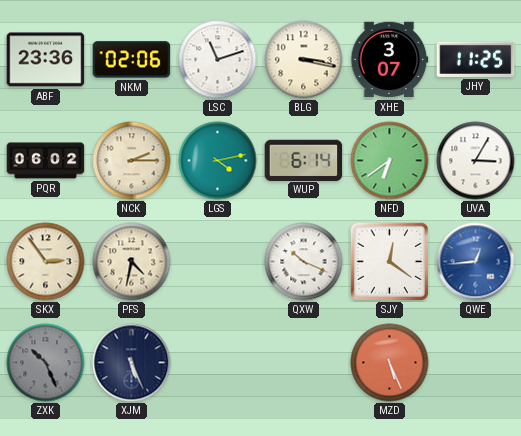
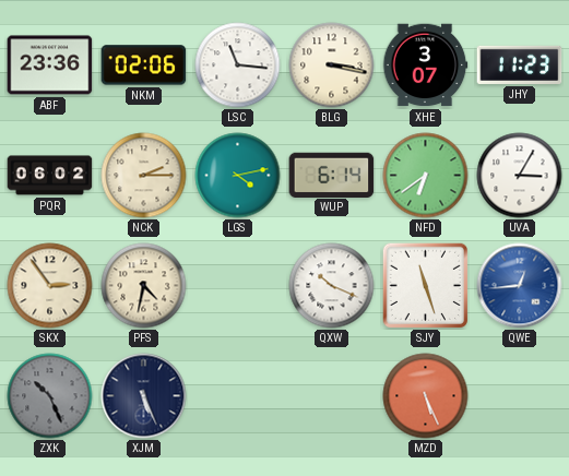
LSC: 11:12 -> 11:16 (238, 66)
JHY: 11:25 -> 11:23 (520, 64)
SJY: 12:21 -> 11:27 (425, 285)
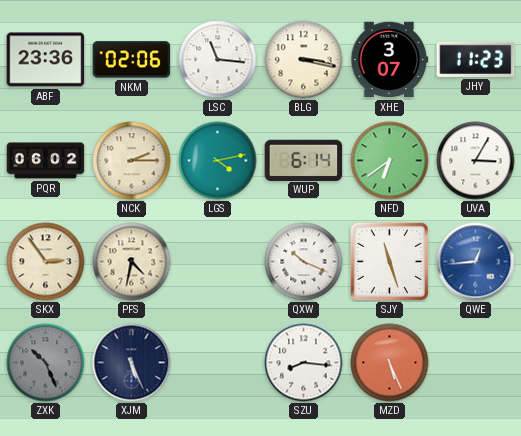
SZU: none -> 8:16 (304, 363)
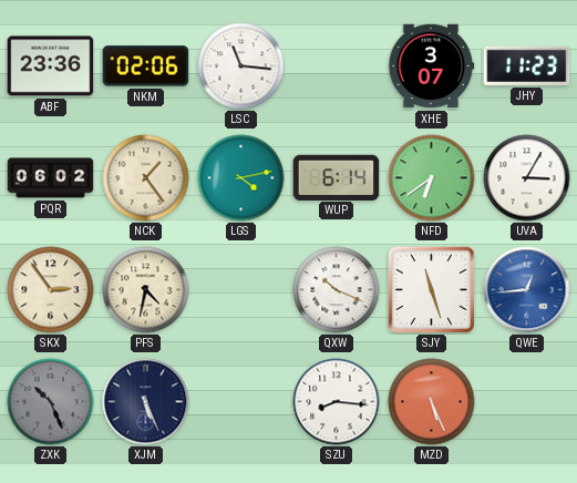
BLG: 3:17 -> none (304, 60)
NCK: 2:15 -> 1:24 (146, 178)
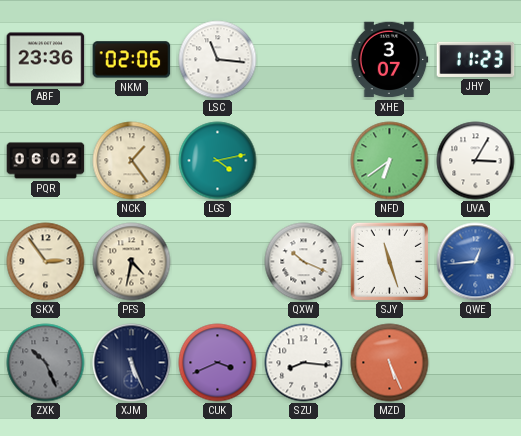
WUP: 6:14 -> none (337, 177)
CUK: none -> 3:41 (218, 363)
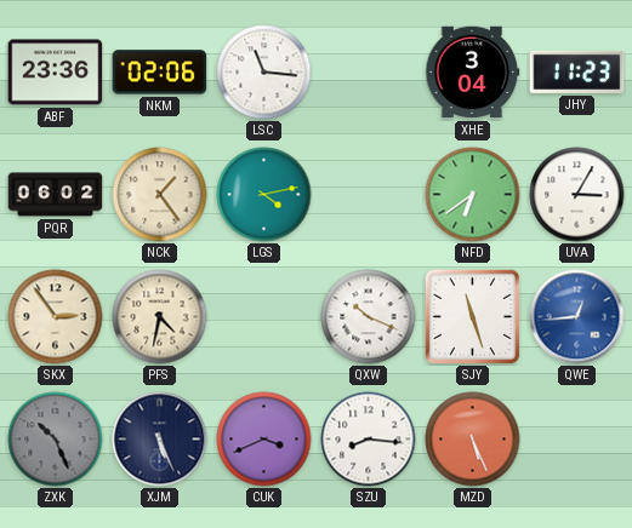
XHE: 3:07 -> 3:04 (472, 73)
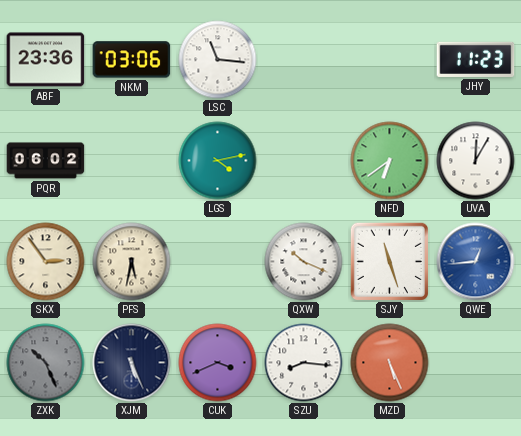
NKM: 02:06 -> 03:06 (132, 60)
XHE: 3:04 -> none (472, 73)
NCK: 1:24 -> none (160, 195)
UVA: 3:05 -> 12:05 (476, 161)
PFS: 4:32 -> 5:32 (132, 262)
